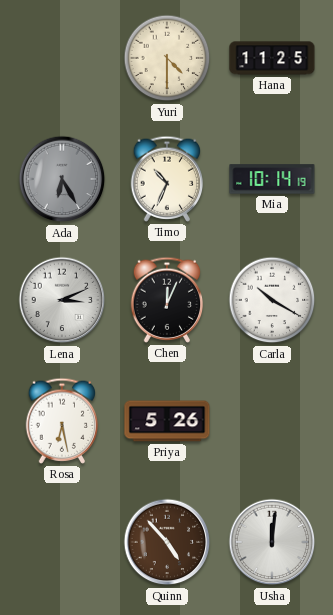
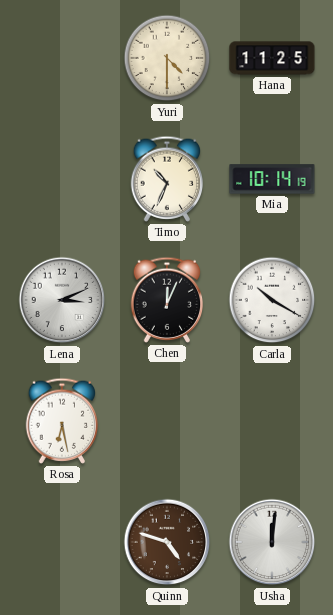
Ada: 6:25 -> none (62, 179)
Priya: 5:26 -> none (167, 421)
Quinn: 4:53 -> 4:48 (167, 542)
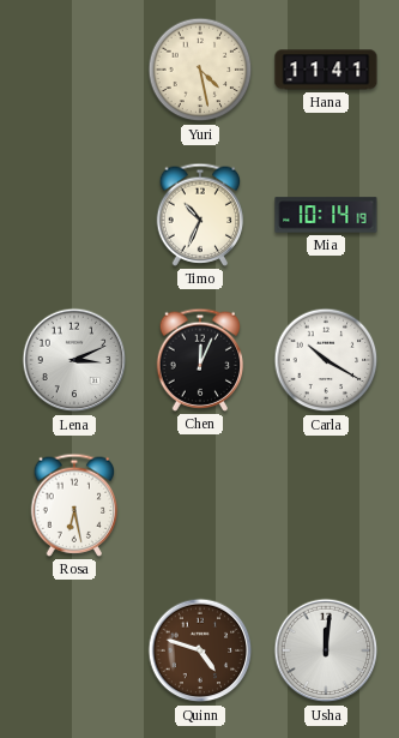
Yuri: 4:30 -> 4:28 (200, 70)
Hana: 11:25 -> 11:41 (326, 70)
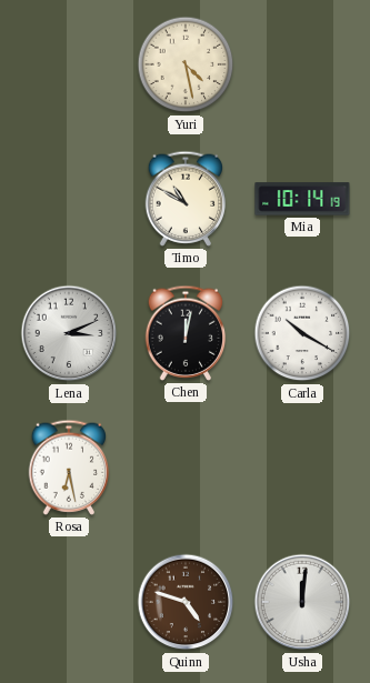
Hana: 11:41 -> none (326, 70)
Timo: 10:34 -> 10:50 (186, 199)
Chen: 12:04 -> 12:02 (186, 333)
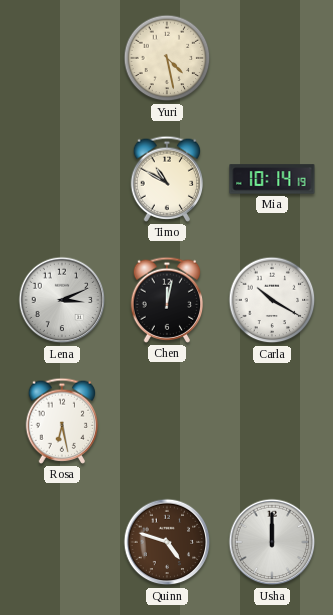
Usha: 12:01 -> 12:00 (272, 542)
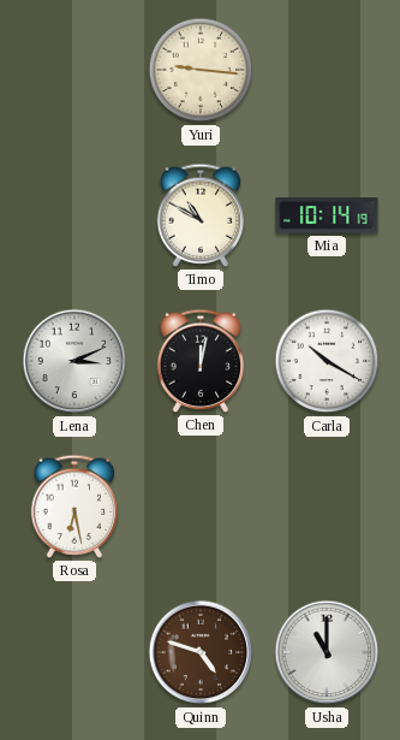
Yuri: 4:28 -> 9:16 (201, 70)
Usha: 12:00 -> 11:00 (327, 652)
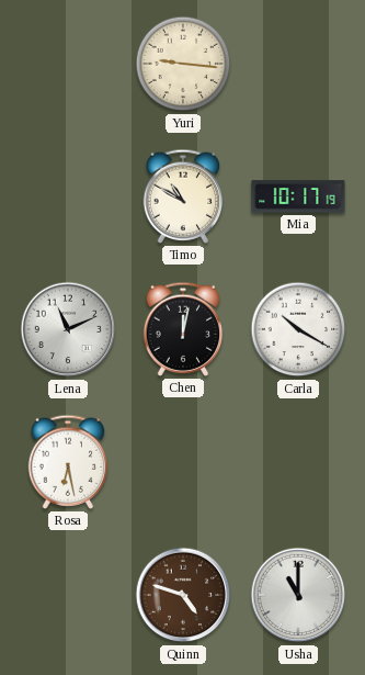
Mia: 10:14 -> 10:17 (298, 196)
Lena: 3:11 -> 11:11 (68, 329)
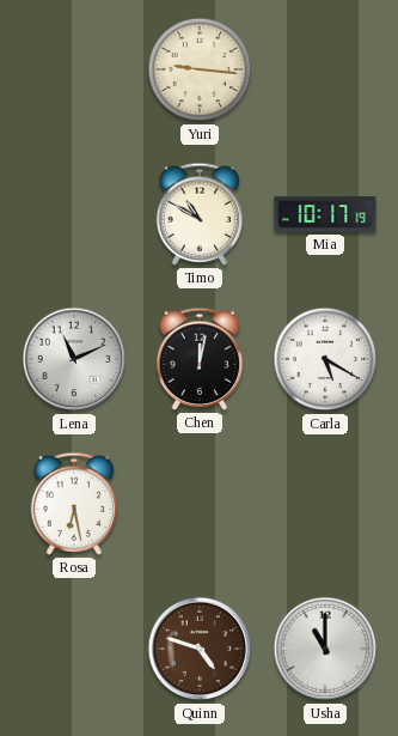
Carla: 10:20 -> 5:20 (325, 359)
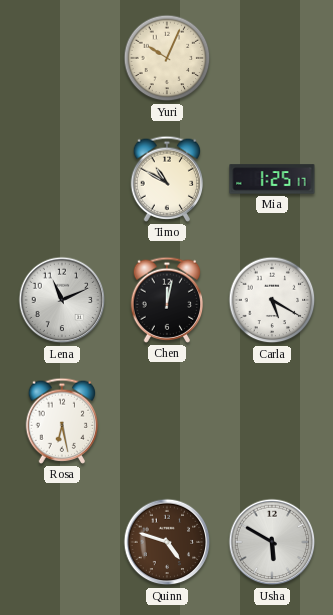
Yuri: 9:16 -> 10:04 (167, 58)
Mia: 10:17 -> 1:25 (272, 179)
Usha: 11:00 -> 5:50 (272, 542)
